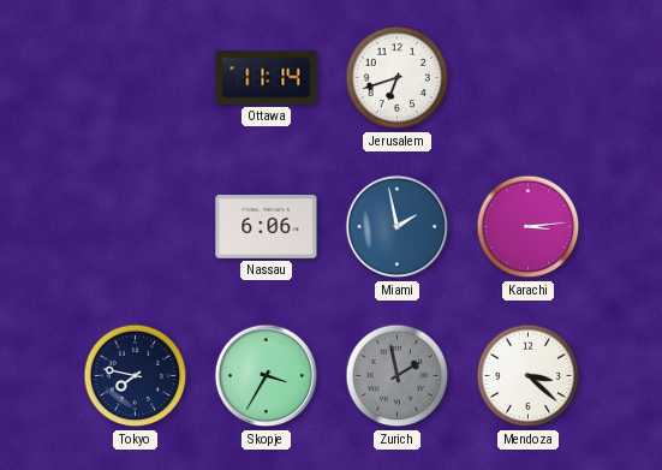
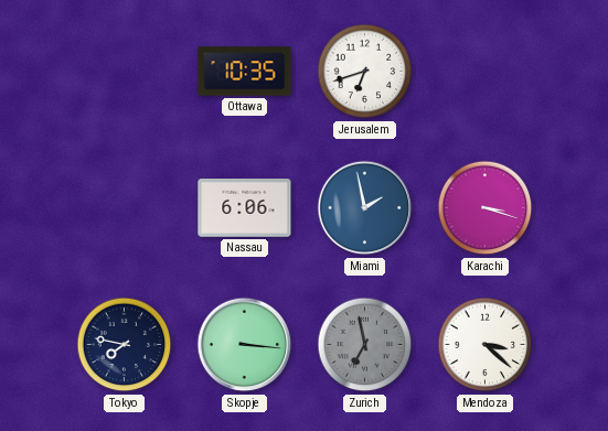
Ottawa: 11:14 -> 10:35 (245, 72)
Karachi: 3:14 -> 3:18 (486, 208)
Skopje: 3:35 -> 3:16 (245, 345)
Zurich: 1:58 -> 6:58 (365, 345)
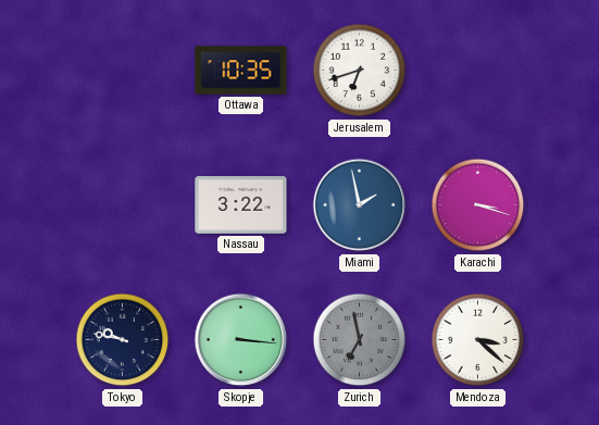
Nassau: 6:06 -> 3:22 (241, 205)
Tokyo: 7:47 -> 9:47 (123, 340)
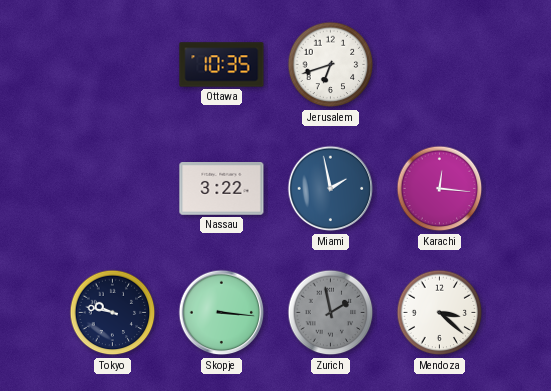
Karachi: 3:18 -> 12:16 (440, 189)
Zurich: 6:58 -> 1:58 (331, 313)
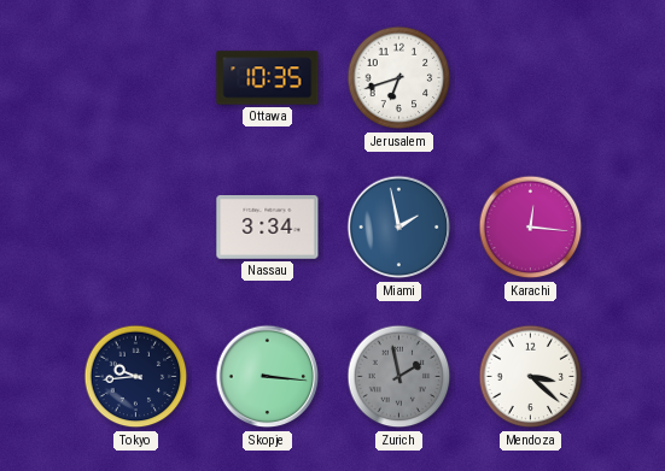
Nassau: 3:22 -> 3:34 (268, 228)
Tokyo: 9:47 -> 9:44 (136, 377)
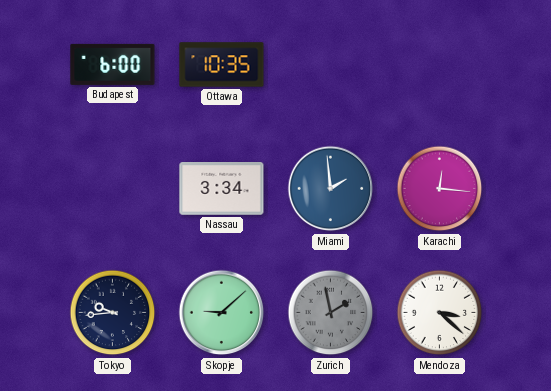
Budapest: none -> 6:00 (113, 64)
Jerusalem: 6:42 -> none (399, 78)
Miami: 1:58 -> 1:59 (331, 189)
Skopje: 3:16 -> 9:08 (222, 313)
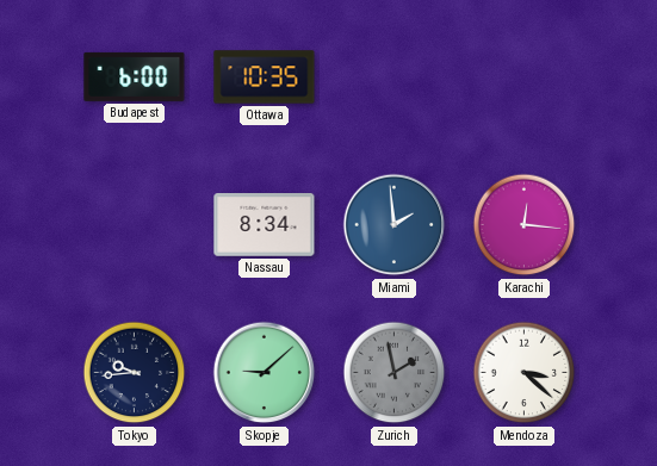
Nassau: 3:34 -> 8:34 (265, 225)
